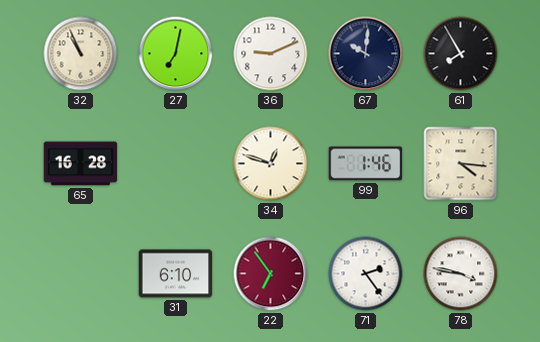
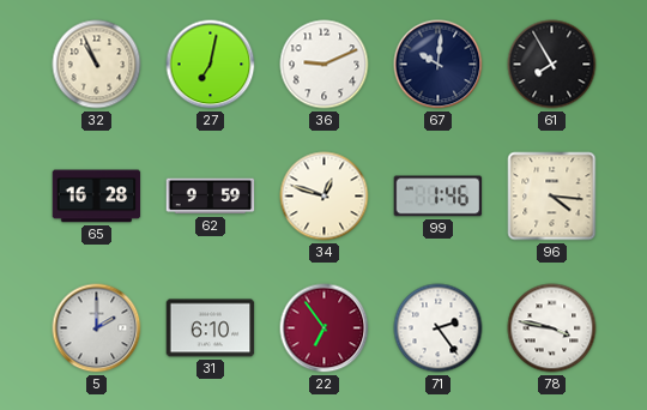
62: none -> 9:59 (211, 197)
5: none -> 2:00 (97, 328)
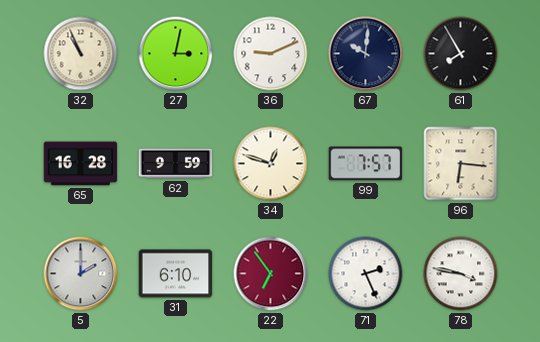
27: 7:02 -> 3:02 (176, 54)
99: 1:46 -> 7:57 (366, 164)
96: 4:16 -> 6:16 (461, 164)
71: 2:24 -> 2:26 (366, 274)
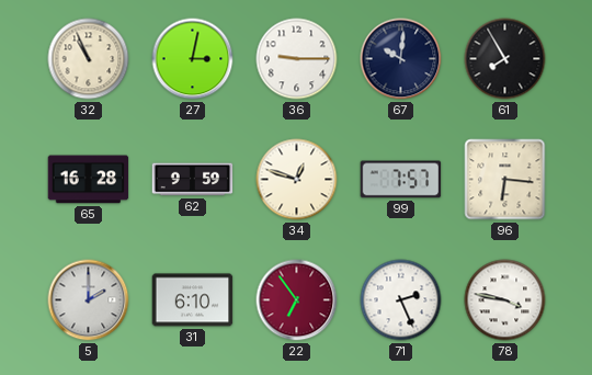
36: 9:11 -> 9:15 (297, 59)
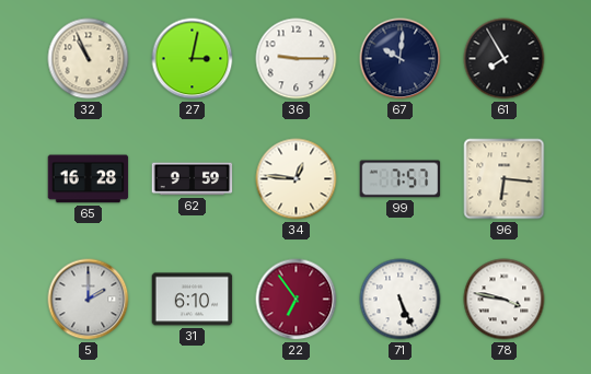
34: 12:48 -> 12:46 (297, 179)
71: 2:26 -> 5:26 (401, 300)
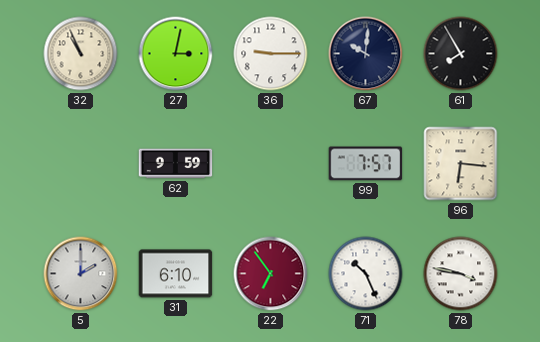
65: 16:28 -> none (89, 179)
34: 12:46 -> none (297, 179)
71: 5:26 -> 10:26 (366, 274)
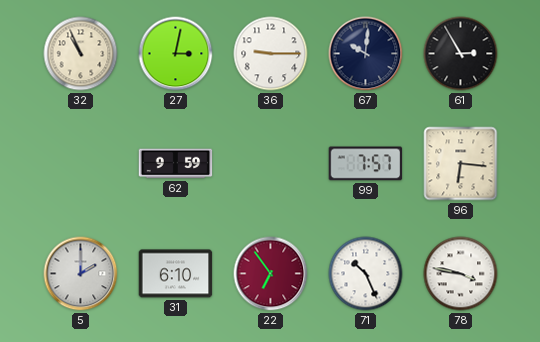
61: 7:55 -> 2:55 (461, 54)
